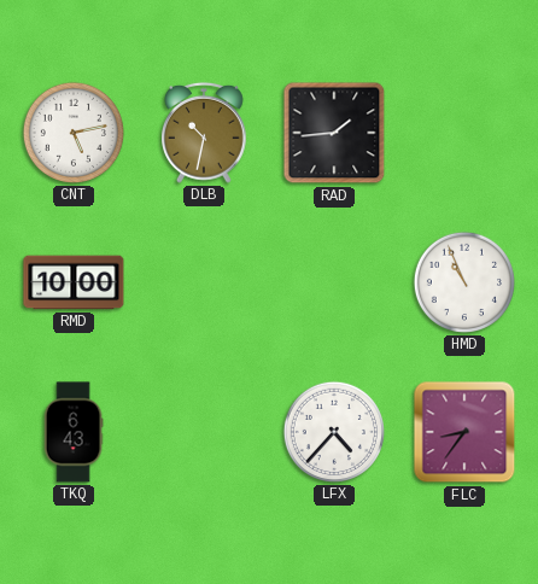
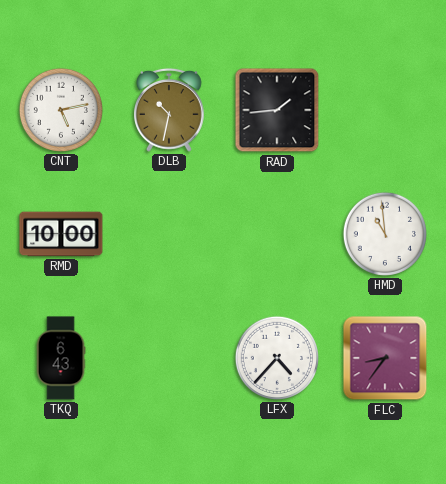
HMD: 10:56 -> 10:59 (385, 234)
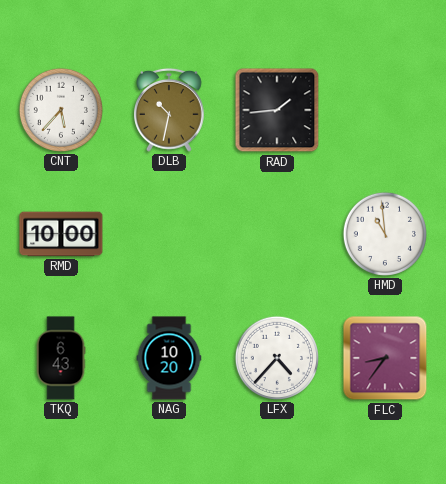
CNT: 5:13 -> 5:37 (61, 110)
NAG: none -> 10:20 (169, 358)
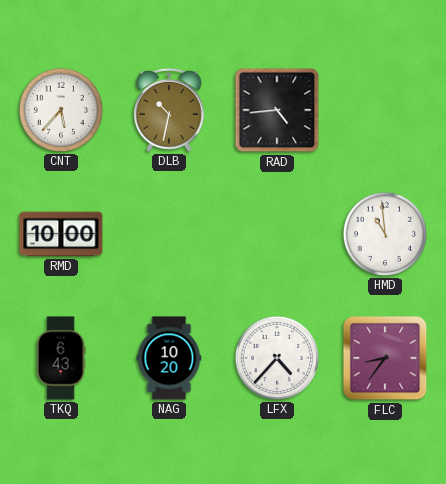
RAD: 1:44 -> 4:44 (277, 110)
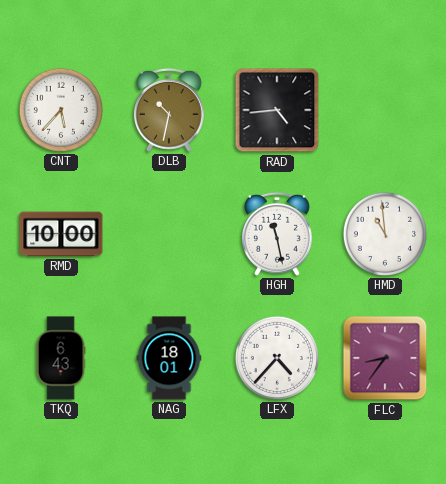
HGH: none -> 11:28 (278, 234)
NAG: 10:20 -> 18:01 (169, 358)
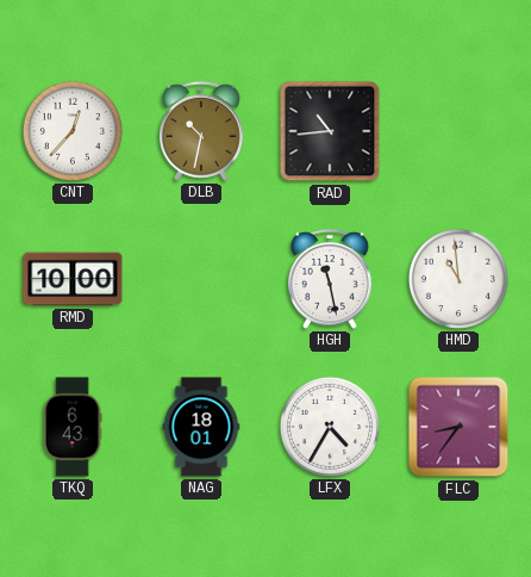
CNT: 5:37 -> 12:37 (73, 131)
RAD: 4:44 -> 10:44 (330, 131)
LFX: 4:37 -> 4:35 (330, 427)
